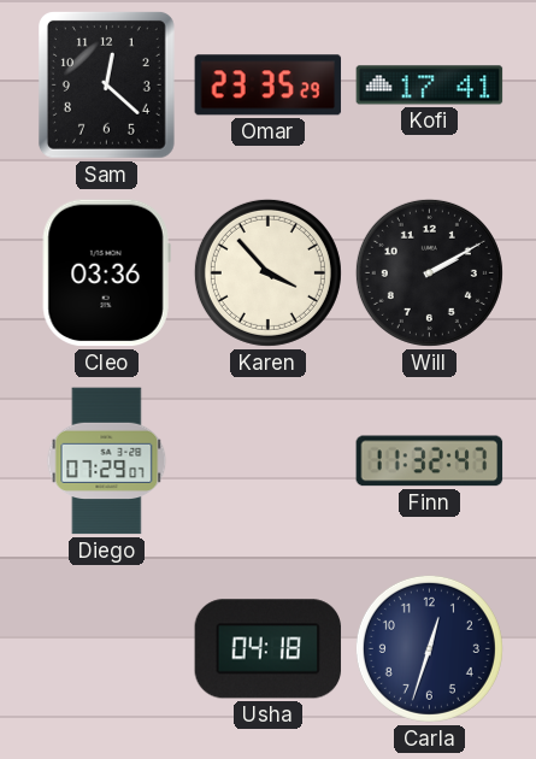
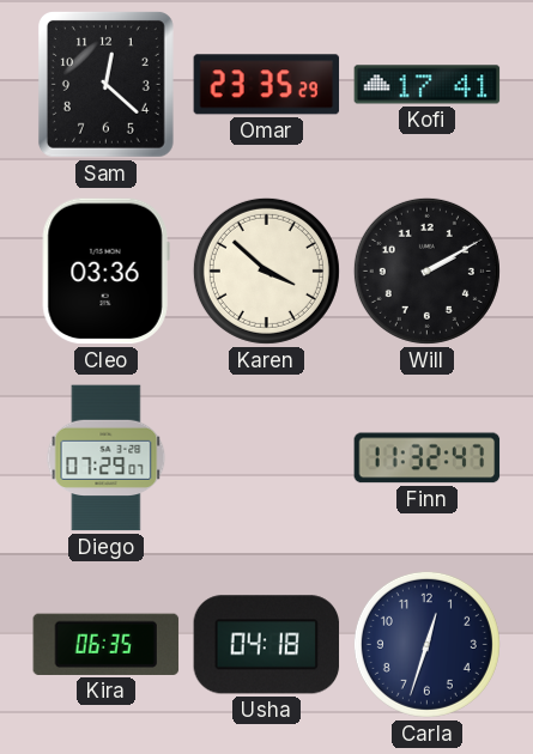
Karen: 3:53 -> 3:52 (266, 270)
Kira: none -> 06:35 (107, 644)
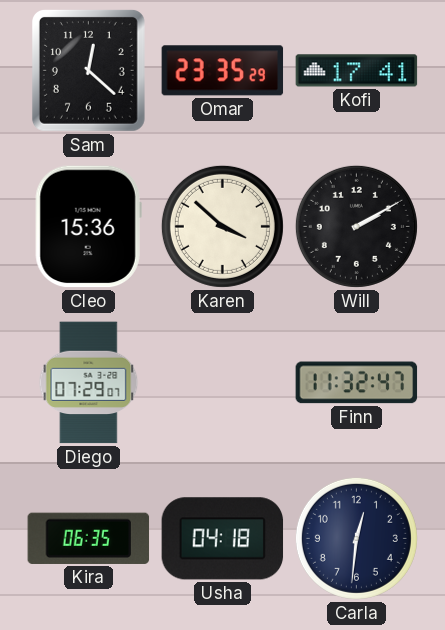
Cleo: 03:36 -> 15:36 (88, 227)
Carla: 12:33 -> 12:31 (356, 538)
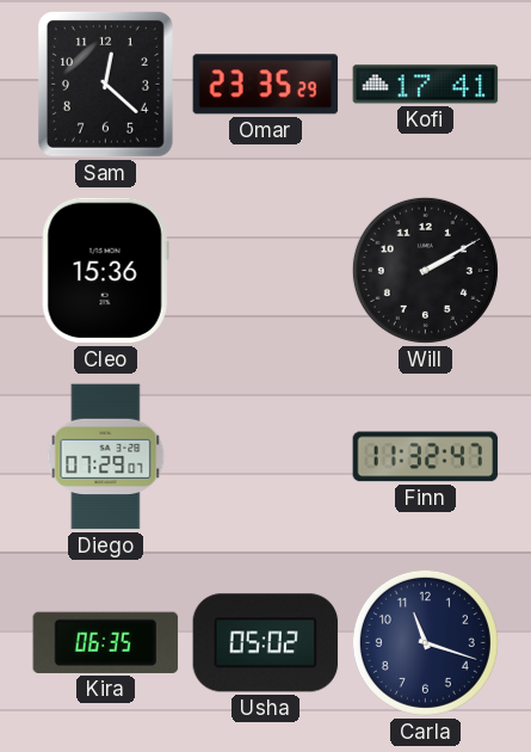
Karen: 3:52 -> none (222, 226)
Usha: 04:18 -> 05:02 (266, 643)
Carla: 12:31 -> 11:18 (425, 642)
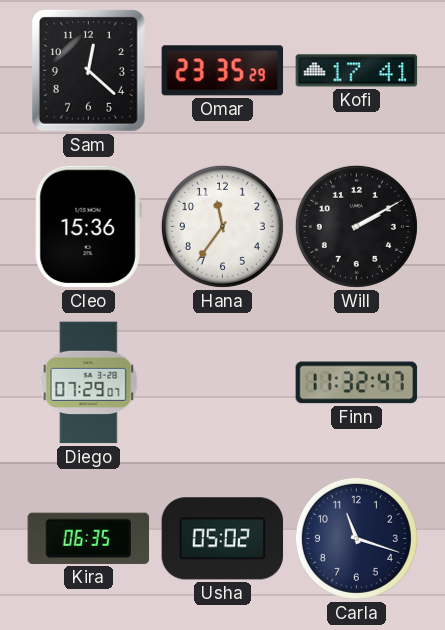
Hana: none -> 11:36 (222, 226)
